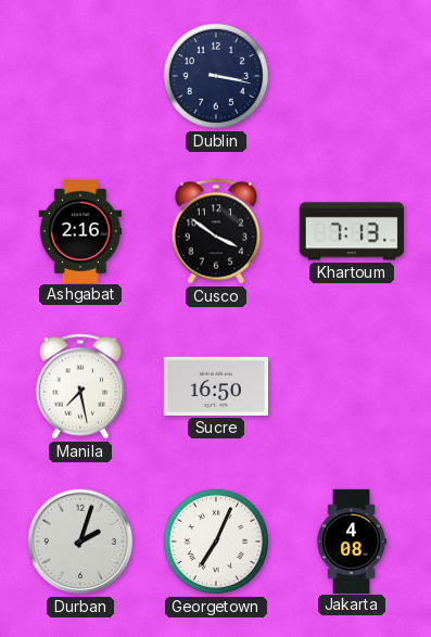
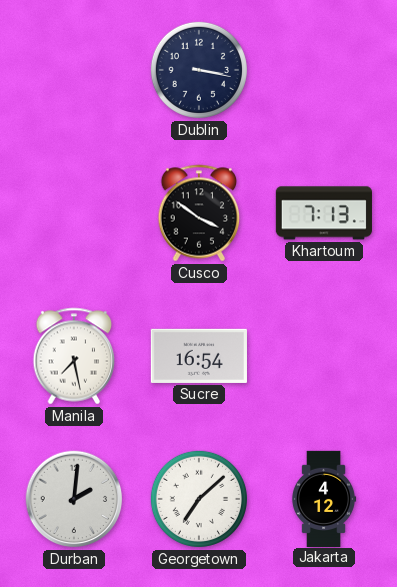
Ashgabat: 2:16 -> none (80, 230)
Sucre: 16:50 -> 16:54 (199, 356)
Durban: 2:03 -> 2:01 (74, 499)
Georgetown: 7:04 -> 7:08 (199, 499)
Jakarta: 4:08 -> 4:12 (324, 498)
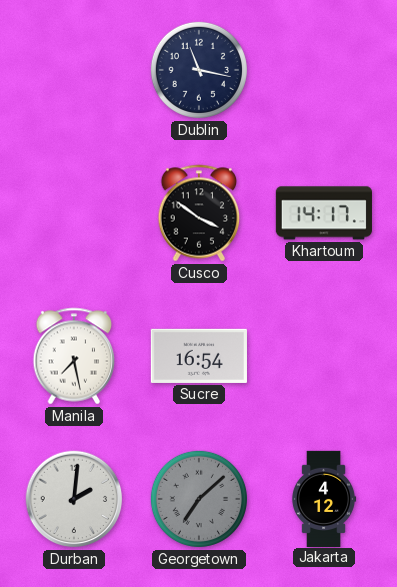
Dublin: 3:17 -> 11:17 (199, 70)
Khartoum: 7:13 -> 14:17 (324, 213)
Georgetown dial: white -> grey (199, 499)
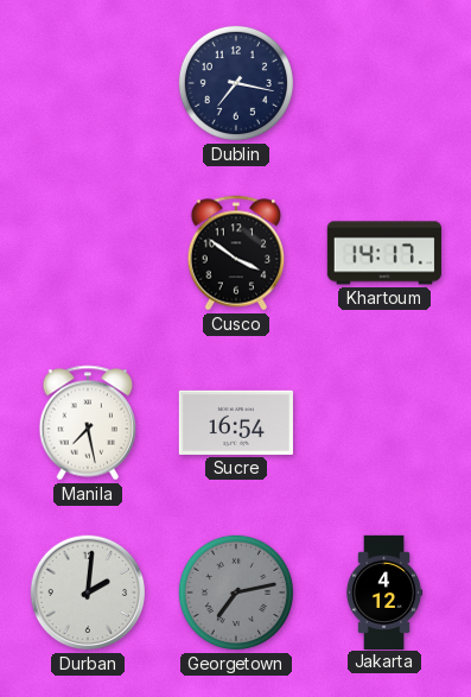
Dublin: 11:17 -> 7:17 (236, 83)
Georgetown: 7:08 -> 7:13 (236, 593)
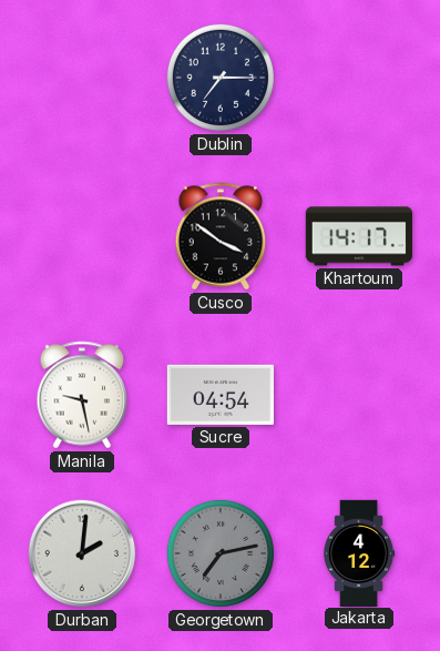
Dublin: 7:17 -> 7:15 (221, 78)
Manila: 7:28 -> 9:28 (82, 395)
Sucre: 16:54 -> 04:54 (221, 395)
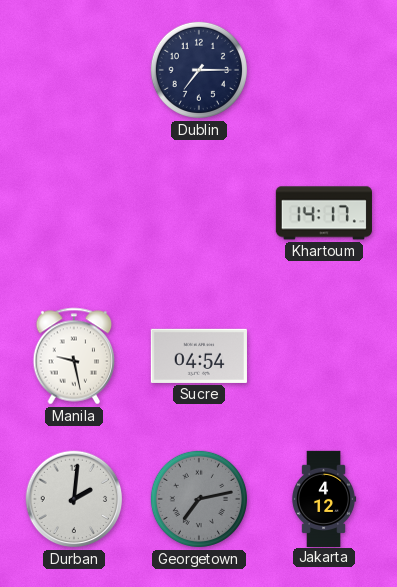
Cusco: 3:51 -> none (221, 236)
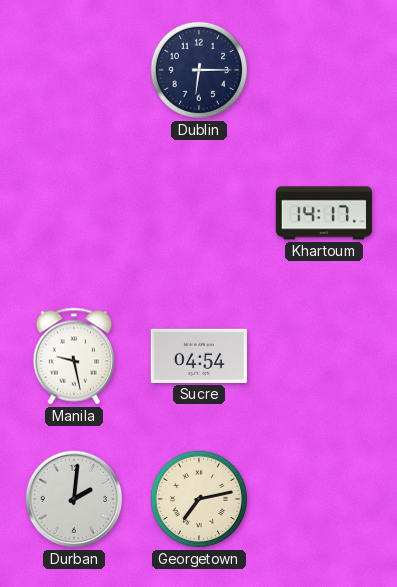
Dublin: 7:15 -> 6:15 (199, 70)
Georgetown dial: grey -> cream (199, 499)
Jakarta: 4:12 -> none (324, 498)
